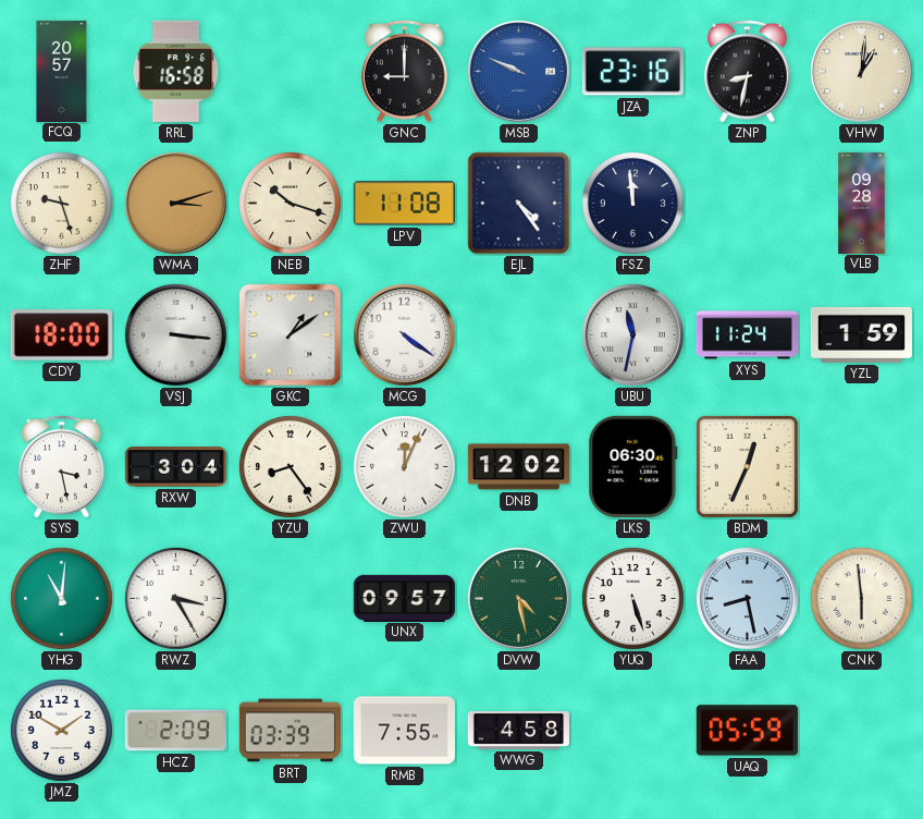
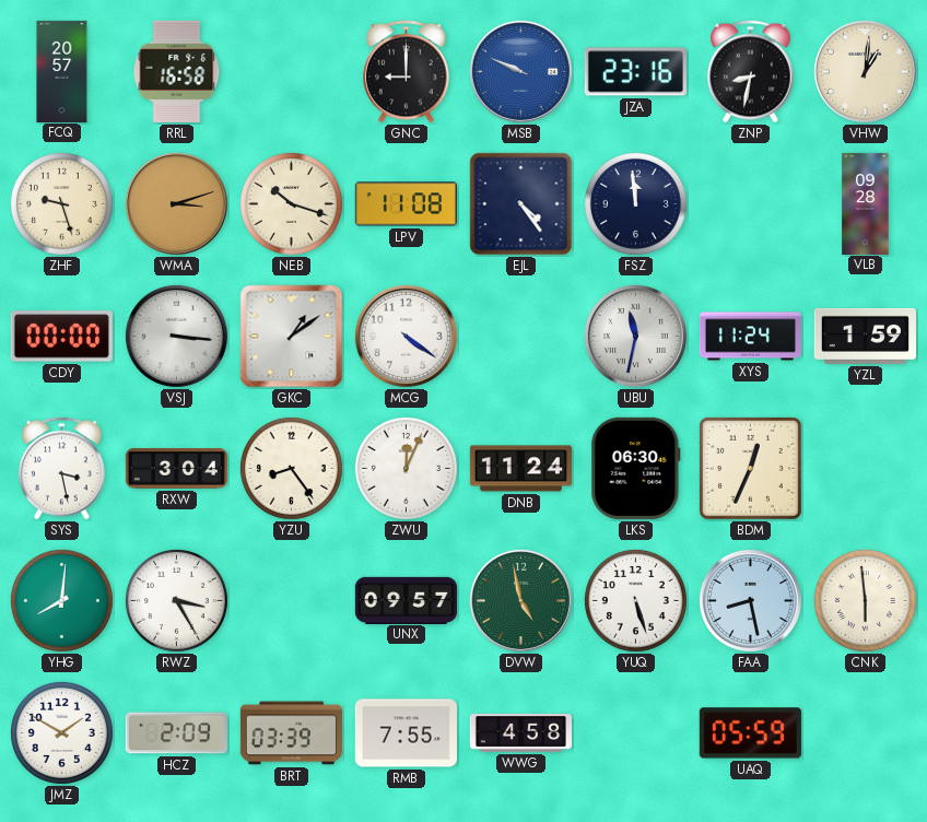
CDY: 18:00 -> 00:00 (61, 337)
DNB: 12:02 -> 11:24 (520, 469)
YHG: 11:01 -> 8:01 (61, 600)
DVW: 4:28 -> 4:58 (520, 600)
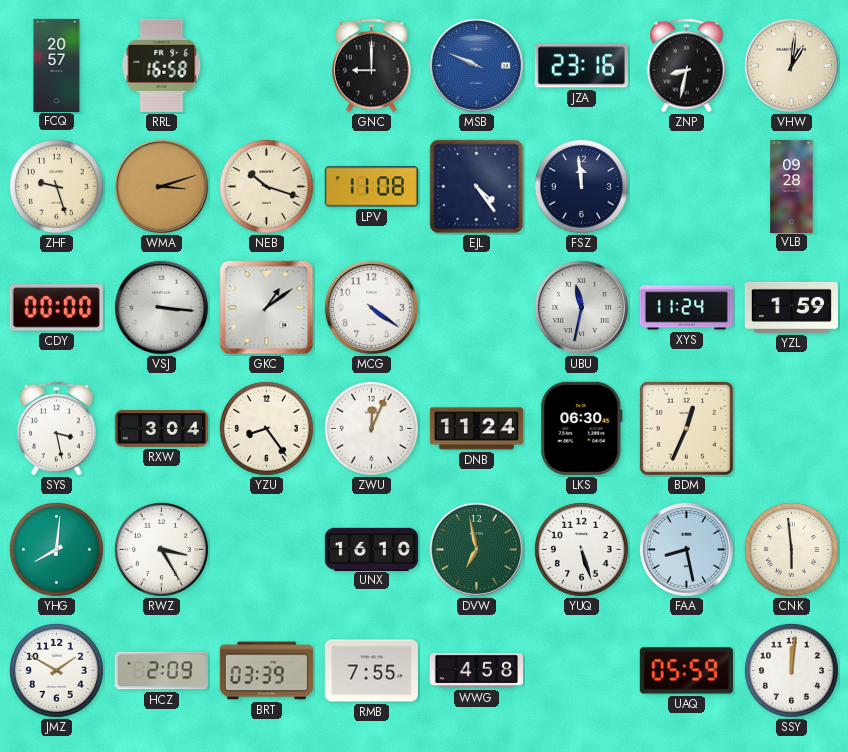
UNX: 09:57 -> 16:10 (371, 549)
DVW: 4:58 -> 6:58 (476, 549)
SSY: none -> 12:01 (791, 670)
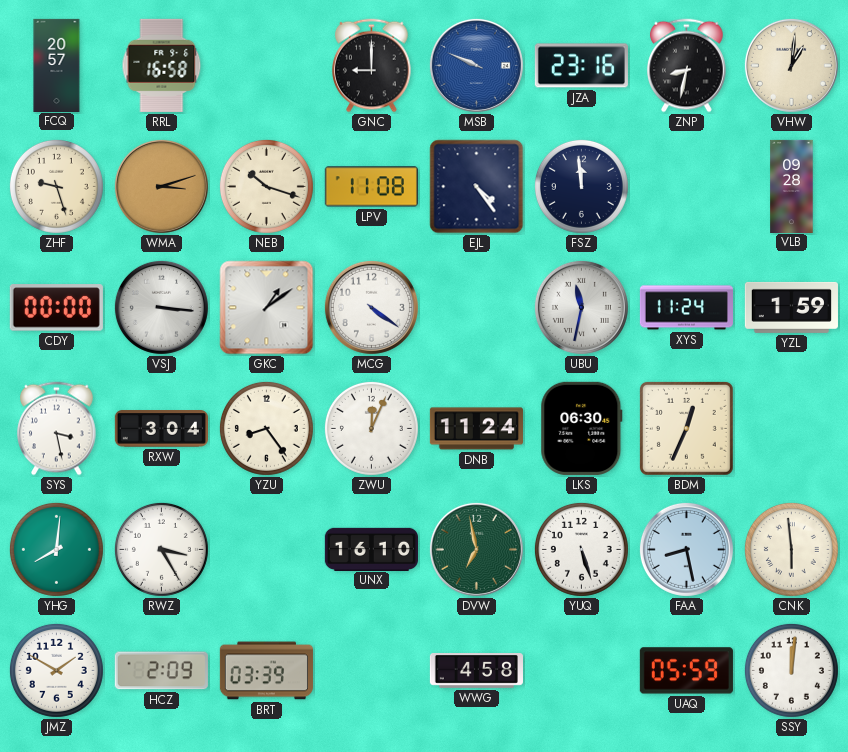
RMB: 7:55 -> none (371, 671)
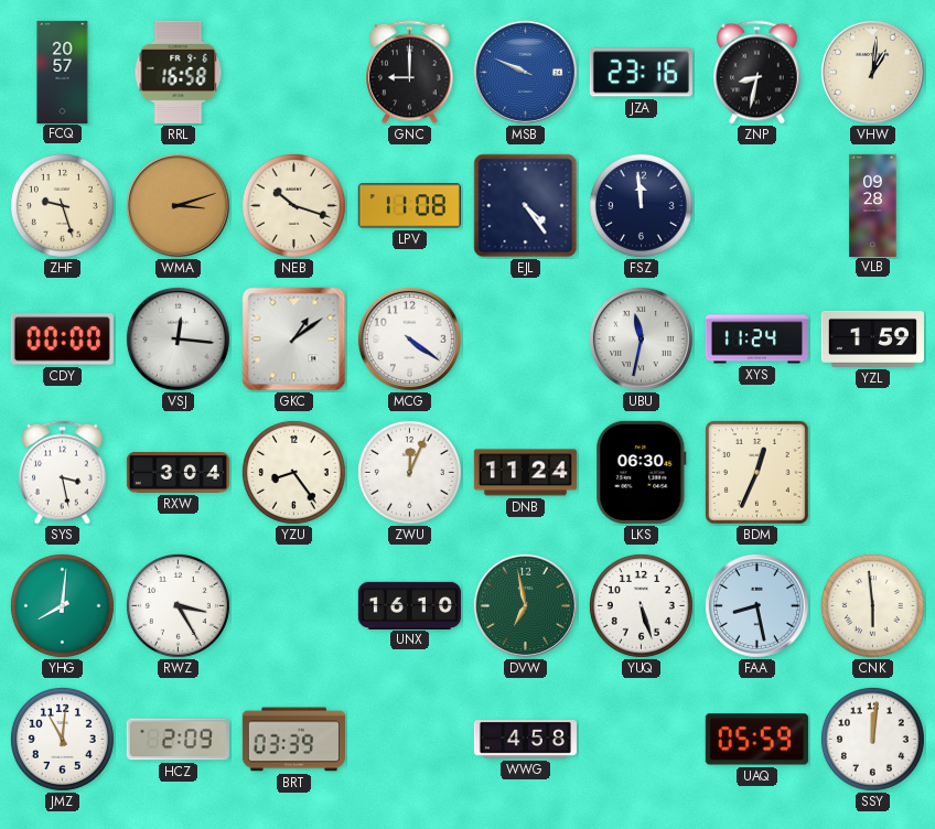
VSJ: 3:16 -> 12:16 (178, 338)
JMZ: 1:50 -> 11:01 (62, 739)
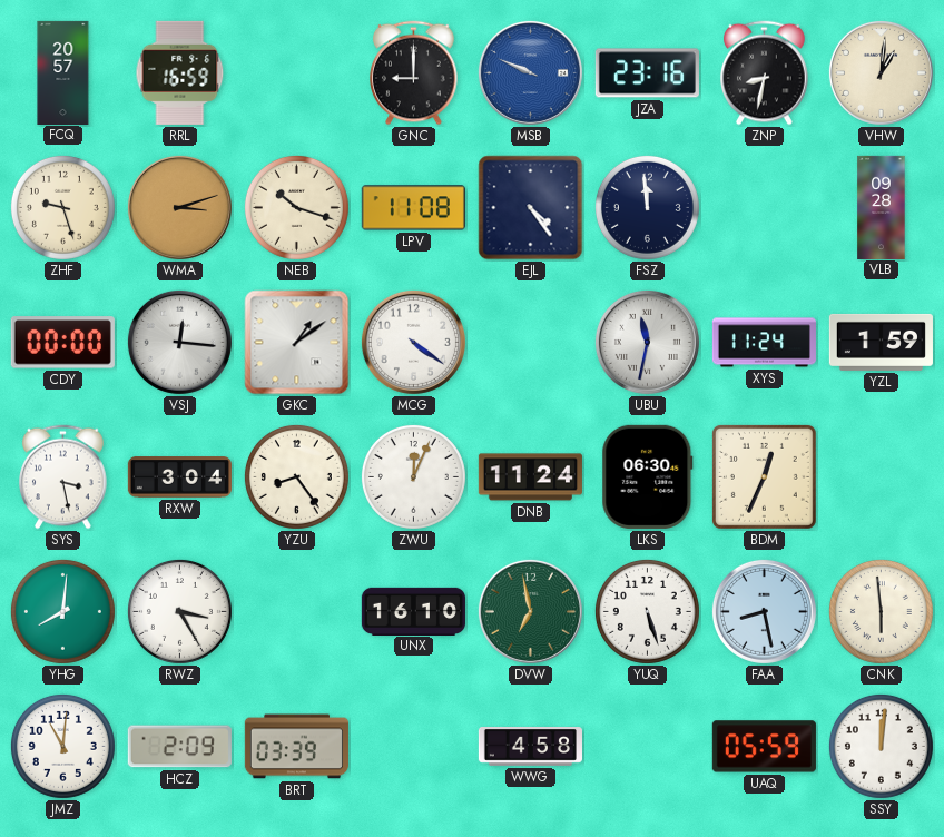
RRL: 16:58 -> 16:59 (180, 72)
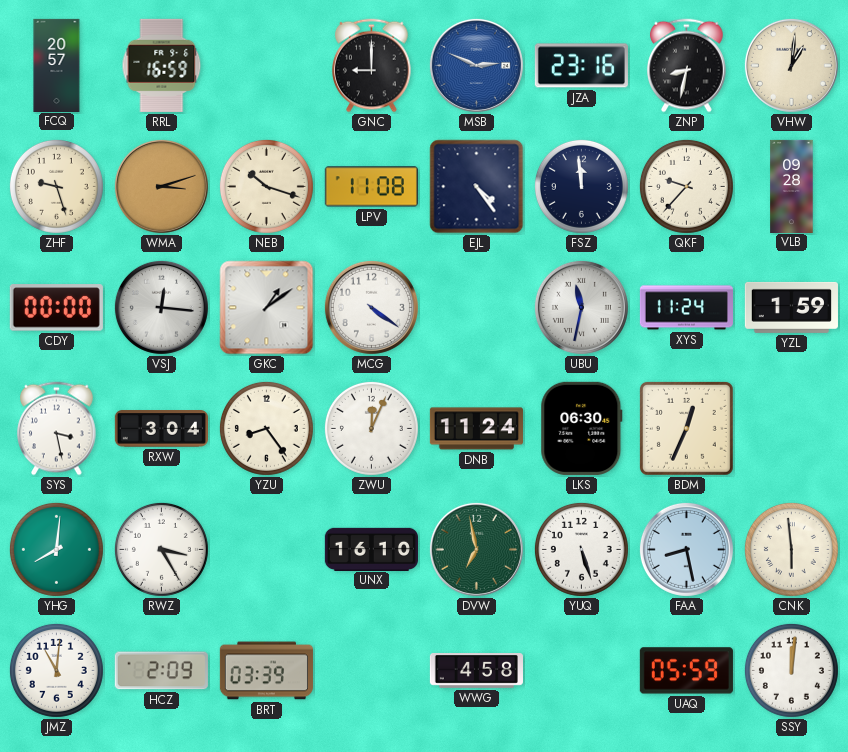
MSB: 9:49 -> 2:49 (476, 65)
QKF: none -> 9:37 (686, 186)
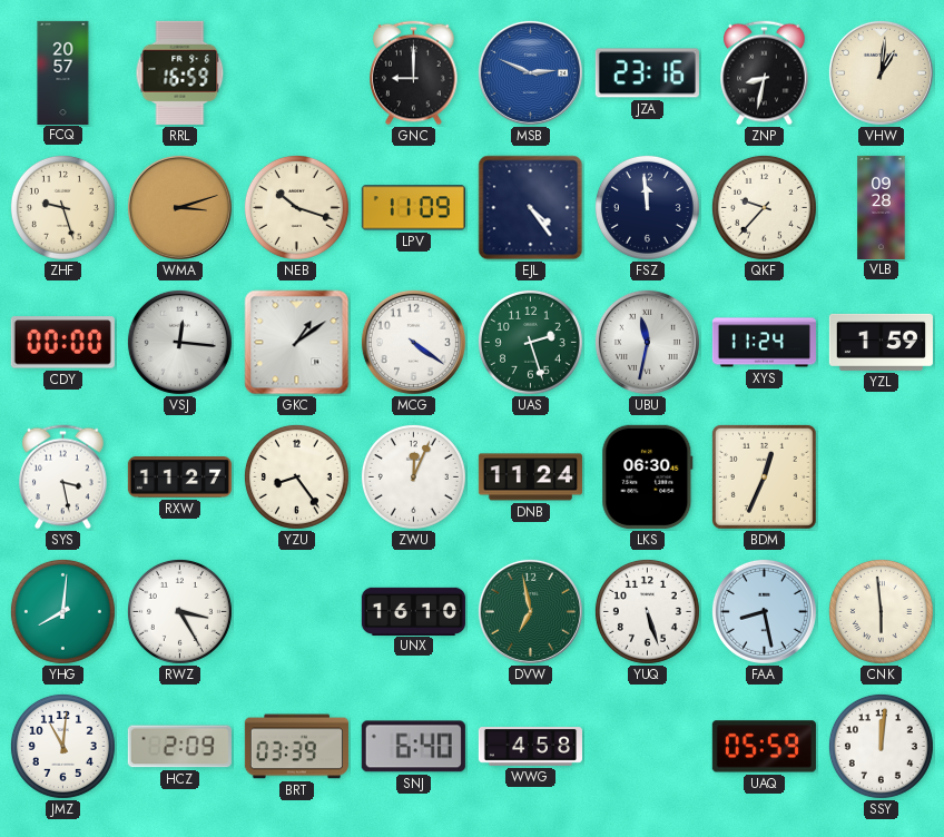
LPV: 11:08 -> 11:09 (413, 208)
UAS: none -> 2:27 (530, 342)
RXW: 3:04 -> 11:27 (179, 477)
SNJ: none -> 6:40 (413, 747)
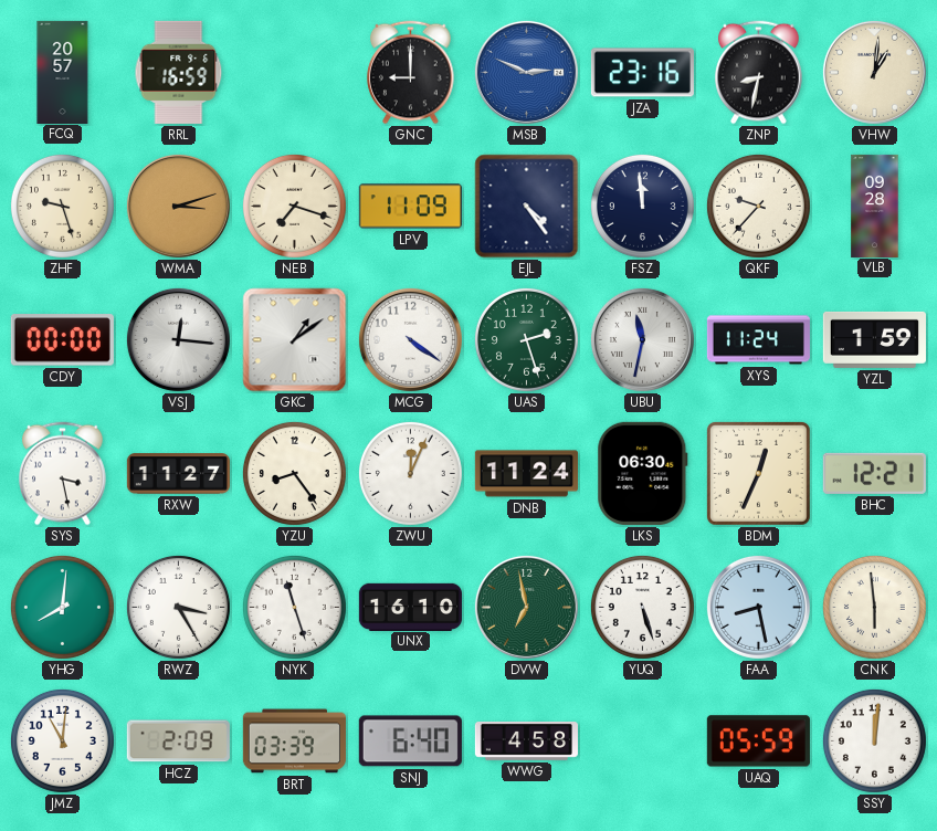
NEB: 10:18 -> 7:18 (294, 206)
BHC: none -> 12:21 (874, 473)
NYK: none -> 11:27 (294, 607)
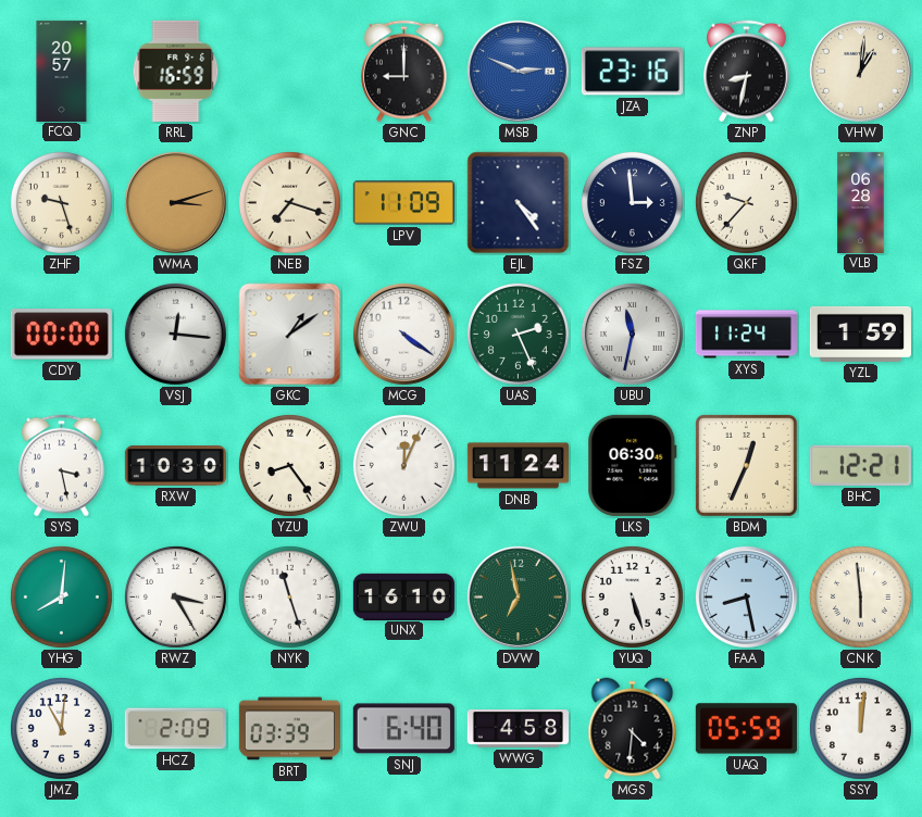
FSZ: 11:59 -> 2:59 (632, 202)
VLB: 09:28 -> 06:28 (861, 202)
UAS: 2:27 -> 2:26 (518, 334)
RXW: 11:27 -> 10:30 (175, 466)
MGS: none -> 4:31 (633, 729)
